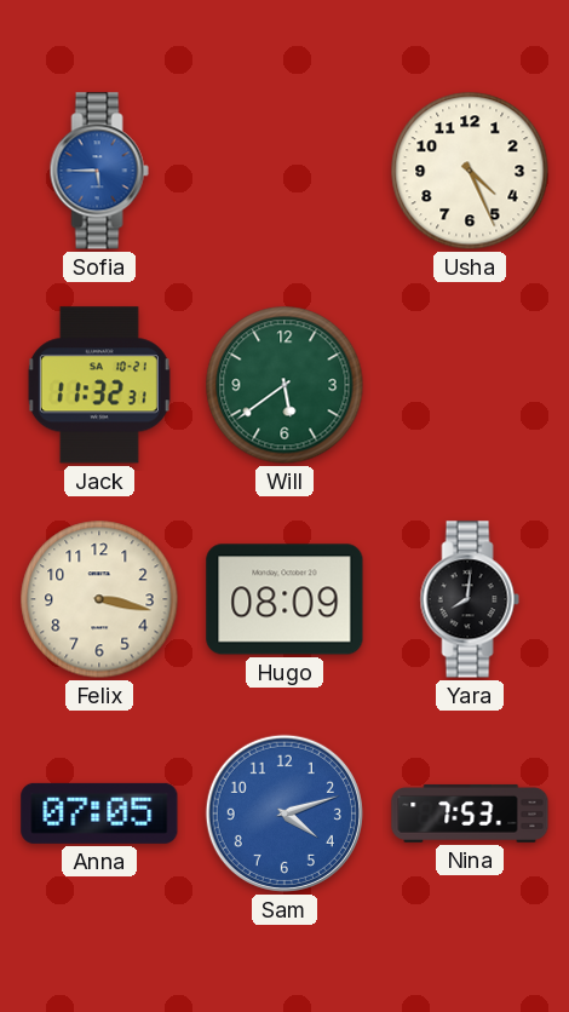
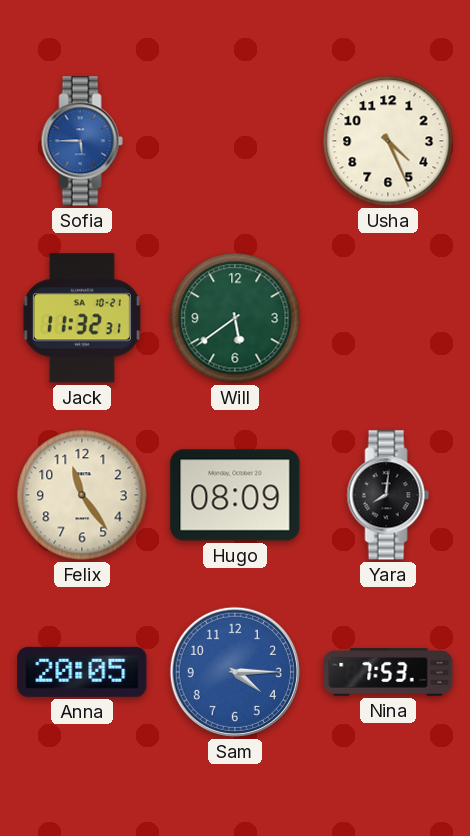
Felix: 3:17 -> 11:24 (82, 495)
Anna: 07:05 -> 20:05 (82, 672)
Sam: 4:12 -> 4:15 (235, 672)
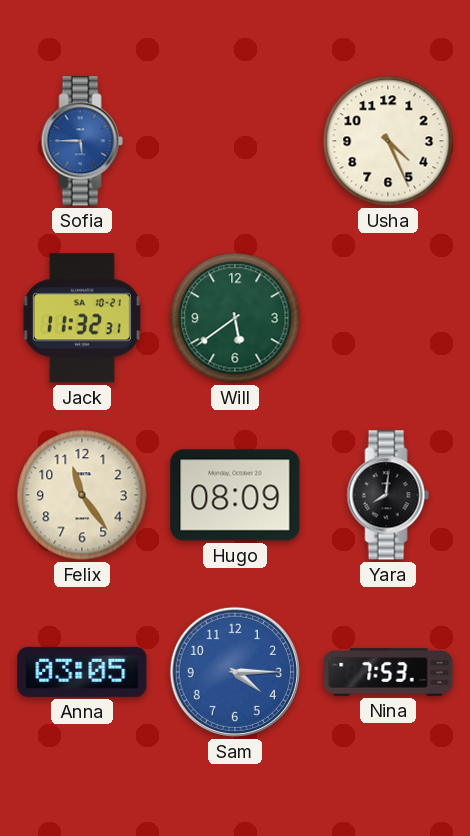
Anna: 20:05 -> 03:05 (82, 672)
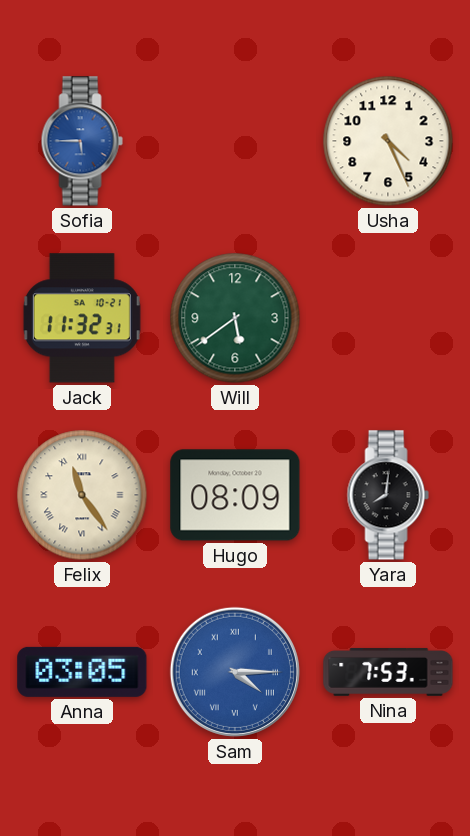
Felix numerals: Arabic -> Roman (82, 495)
Sam numerals: Arabic -> Roman (235, 672)
